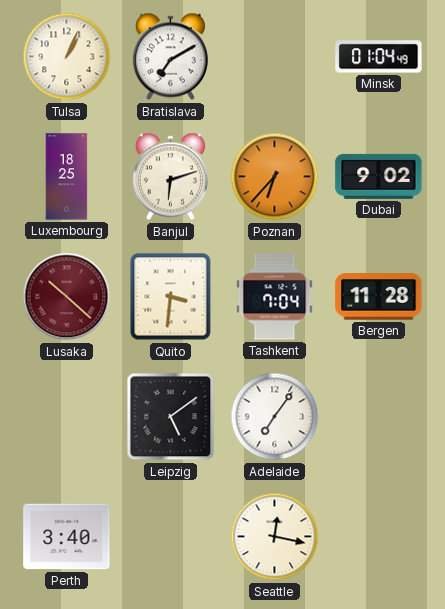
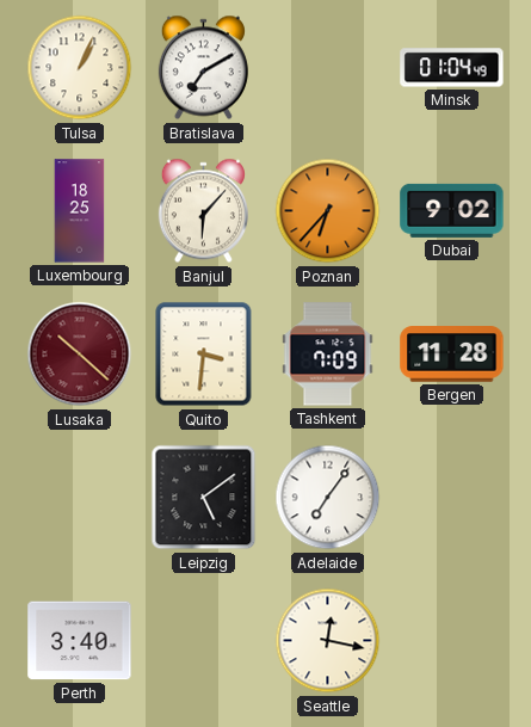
Banjul: 6:12 -> 6:07 (203, 211)
Tashkent: 7:04 -> 7:09 (328, 355)
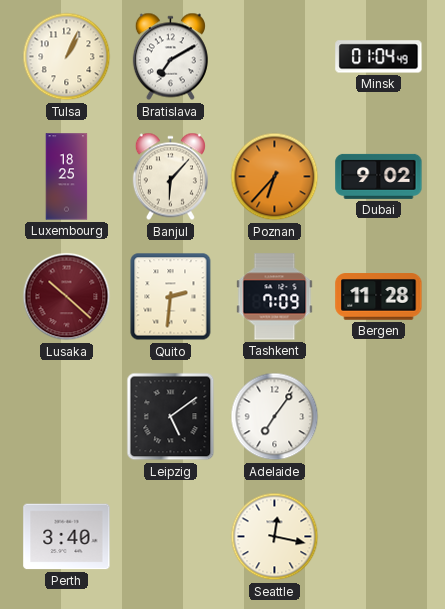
Quito: 3:31 -> 2:31 (171, 297)
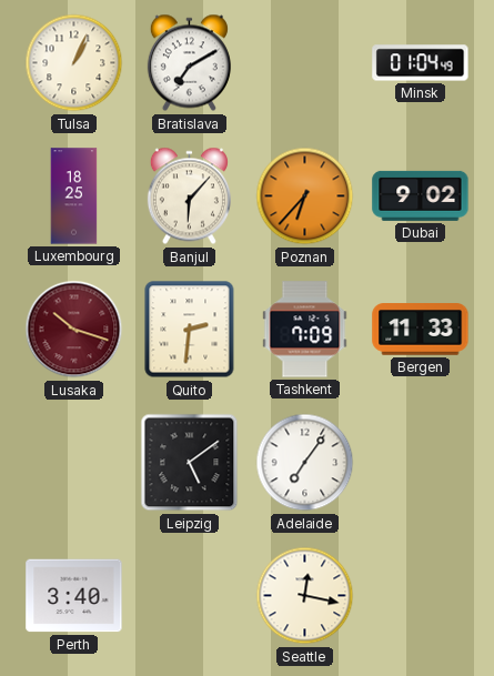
Lusaka: 10:22 -> 10:18 (74, 330)
Bergen: 11:28 -> 11:33 (421, 330)
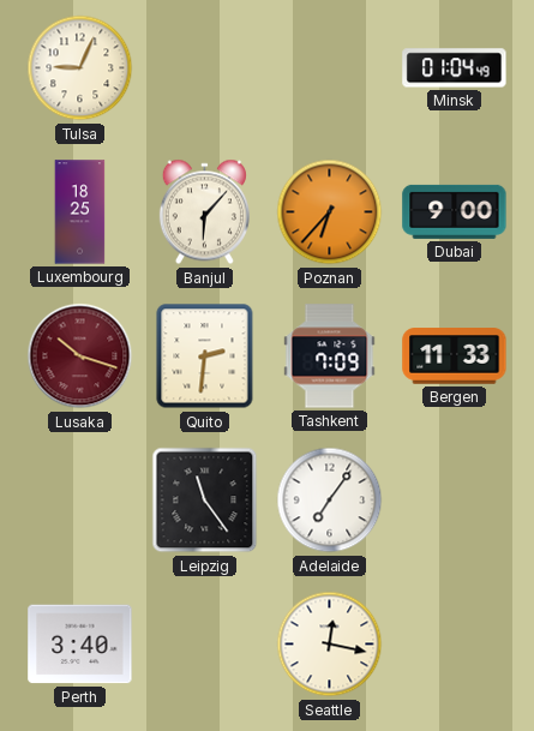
Tulsa: 1:04 -> 9:04 (80, 68)
Bratislava: 7:10 -> none (189, 63)
Dubai: 9:02 -> 9:00 (455, 211)
Leipzig: 5:09 -> 11:24 (205, 501)
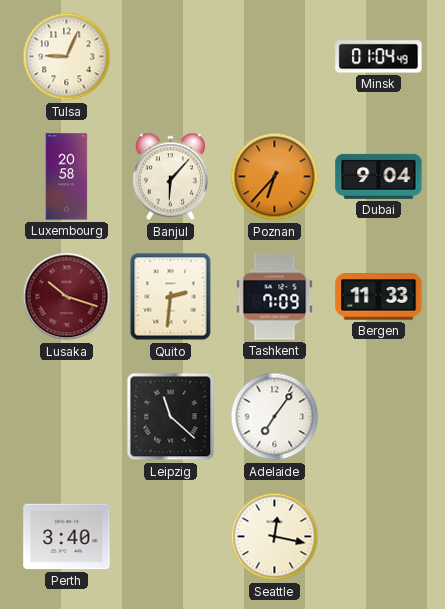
Luxembourg: 18:25 -> 20:58 (67, 177)
Dubai: 9:00 -> 9:04 (379, 176)
Leipzig: 11:24 -> 11:22 (171, 417)
